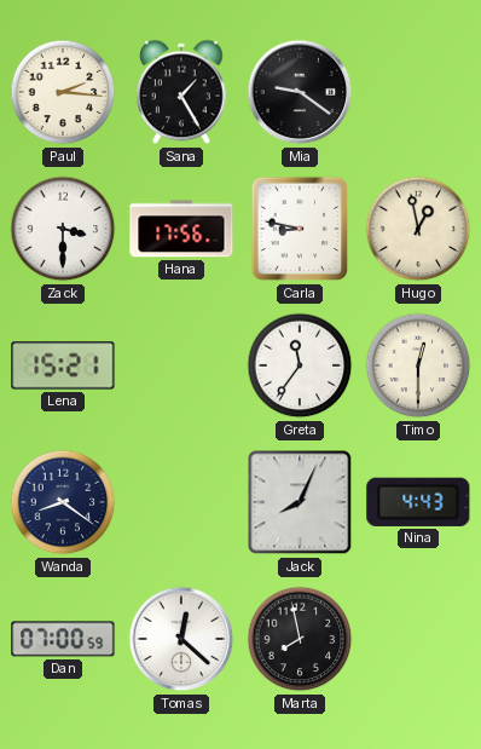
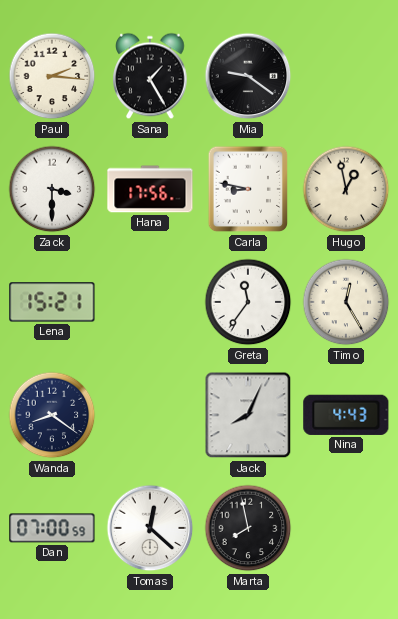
Timo: 12:30 -> 12:25 (346, 302)
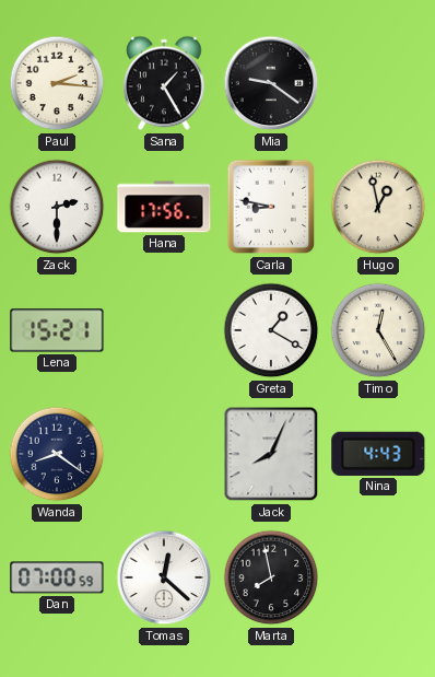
Zack: 3:30 -> 2:30 (57, 207)
Greta: 11:36 -> 1:20 (271, 330)
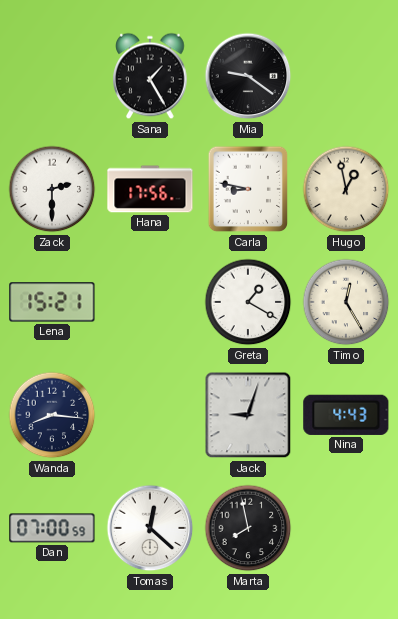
Paul: 2:16 -> none (57, 83)
Wanda: 8:21 -> 8:16 (52, 415)
Jack: 8:04 -> 9:03 (248, 415)
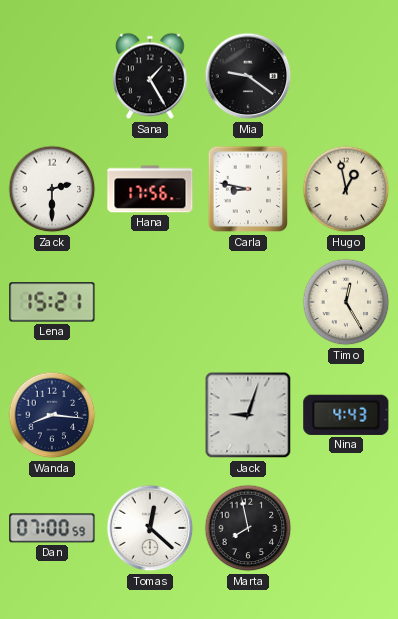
Greta: 1:20 -> none (248, 302)
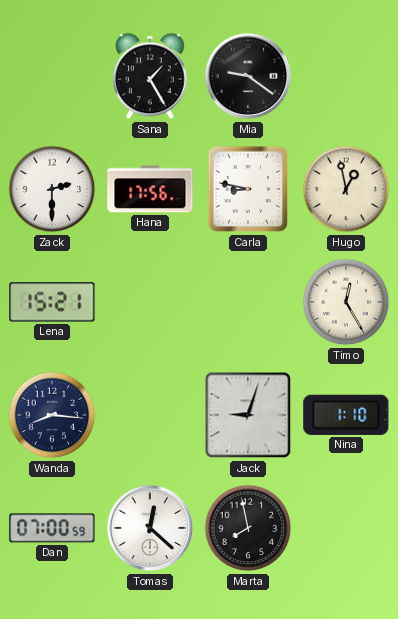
Nina: 4:43 -> 1:10 (346, 415)
